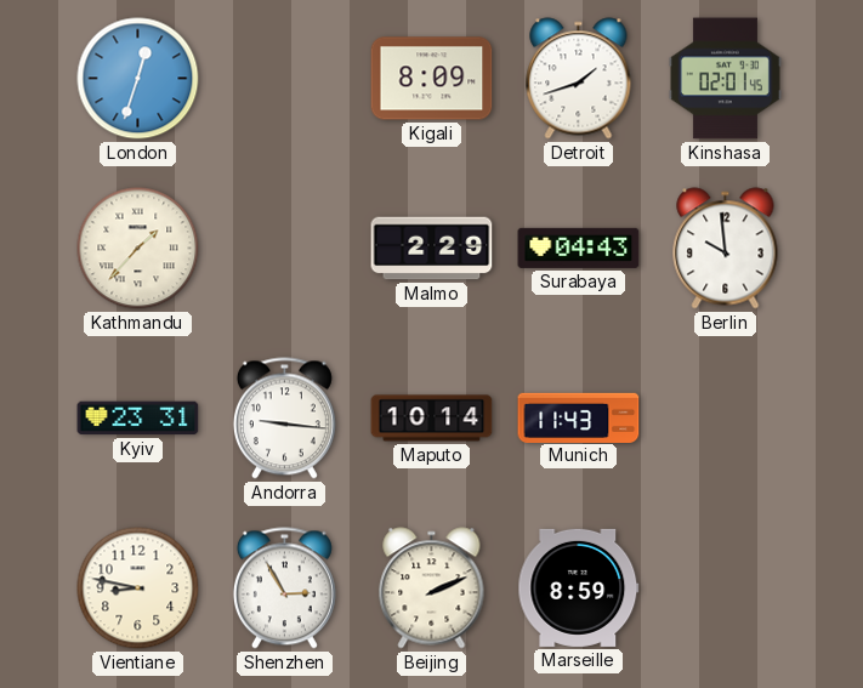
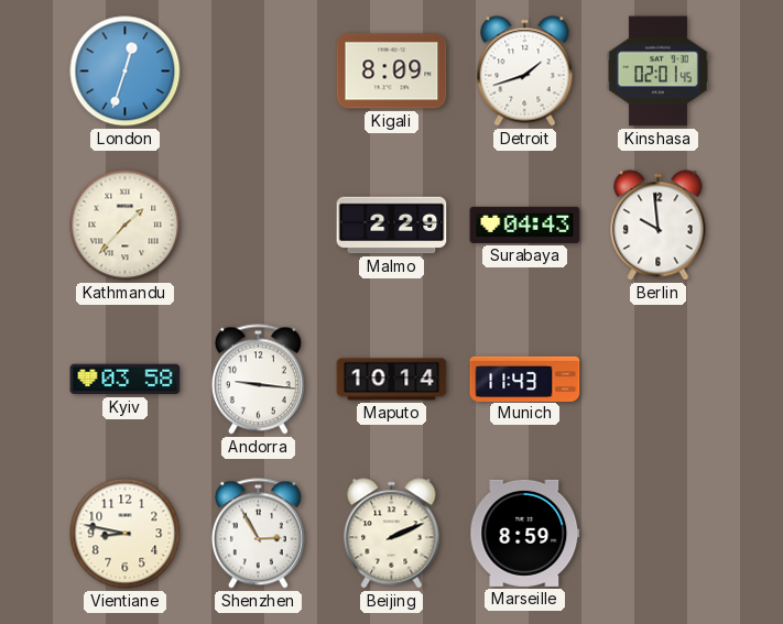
Kyiv: 23:31 -> 03:58 (126, 380)
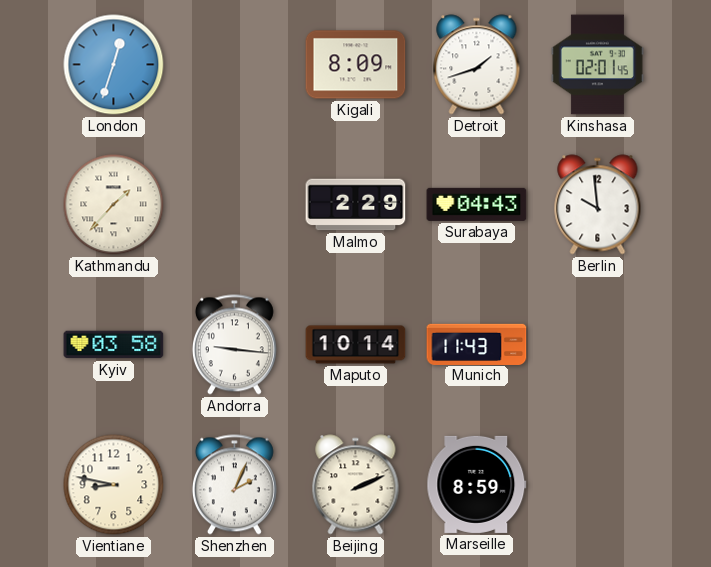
Shenzhen: 2:55 -> 2:04 (234, 485)
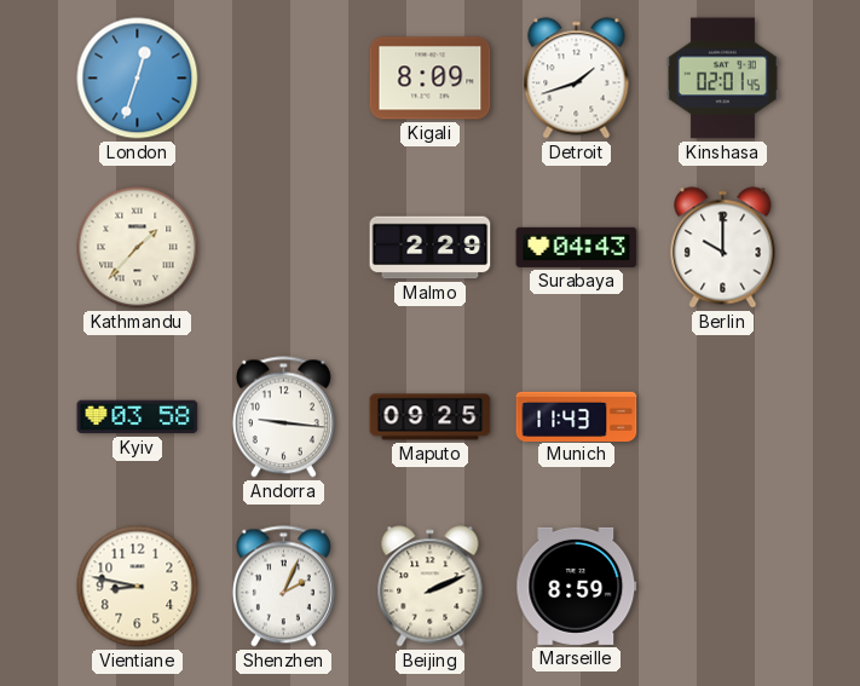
Berlin: 9:59 -> 10:00 (723, 248)
Maputo: 10:14 -> 09:25 (431, 417)
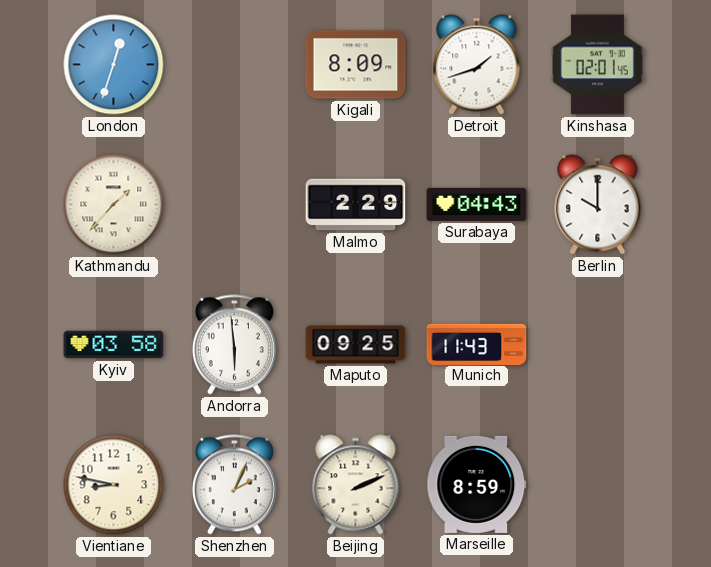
Andorra: 9:16 -> 5:59 (234, 345)
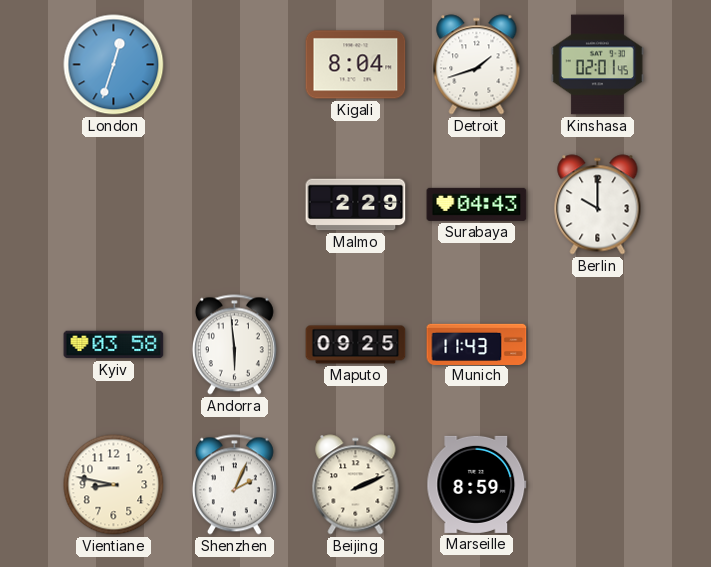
Kigali: 8:09 -> 8:04 (356, 65)
Kathmandu: 1:37 -> none (114, 205)
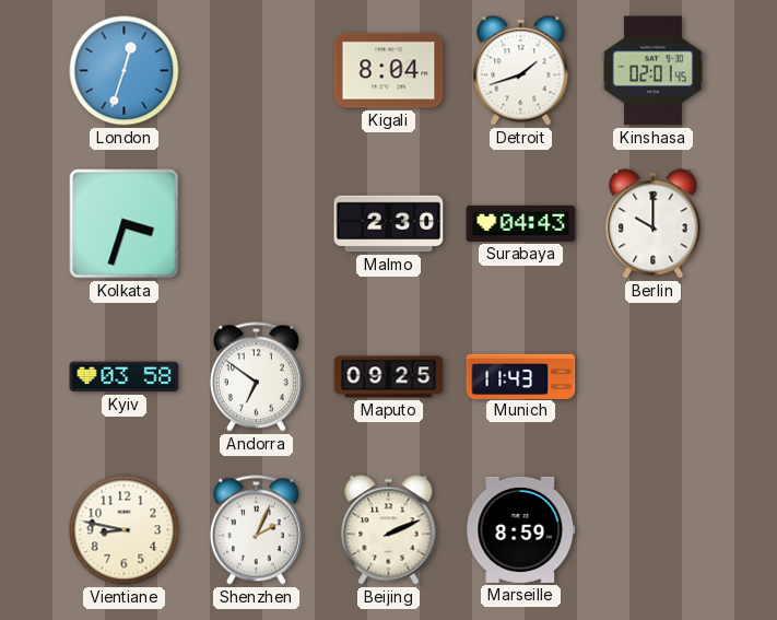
Kolkata: none -> 3:33 (125, 224)
Malmo: 2:29 -> 2:30 (389, 224)
Andorra: 5:59 -> 6:51 (256, 377)
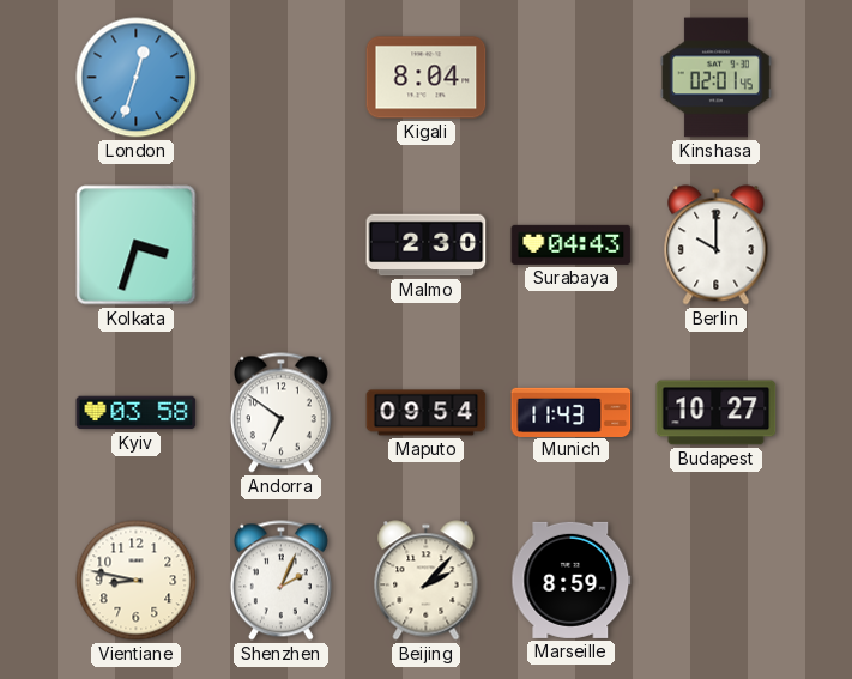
Detroit: 1:42 -> none (521, 71)
Maputo: 09:25 -> 09:54 (427, 413)
Budapest: none -> 10:27 (717, 413)
Beijing: 2:11 -> 2:07 (427, 581)
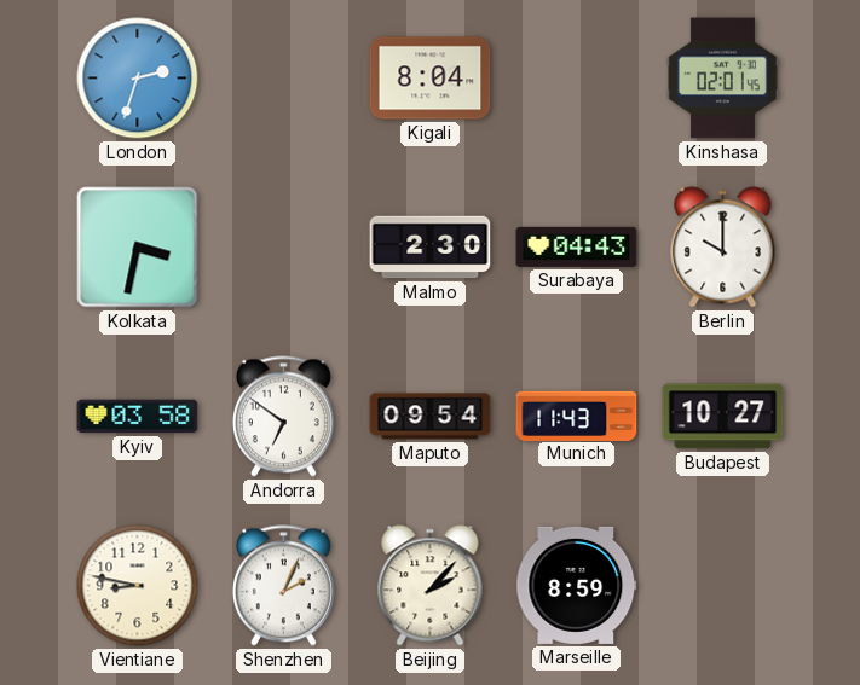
London: 12:33 -> 2:33 (138, 79)
Kolkata: 3:33 -> 3:32 (138, 248)
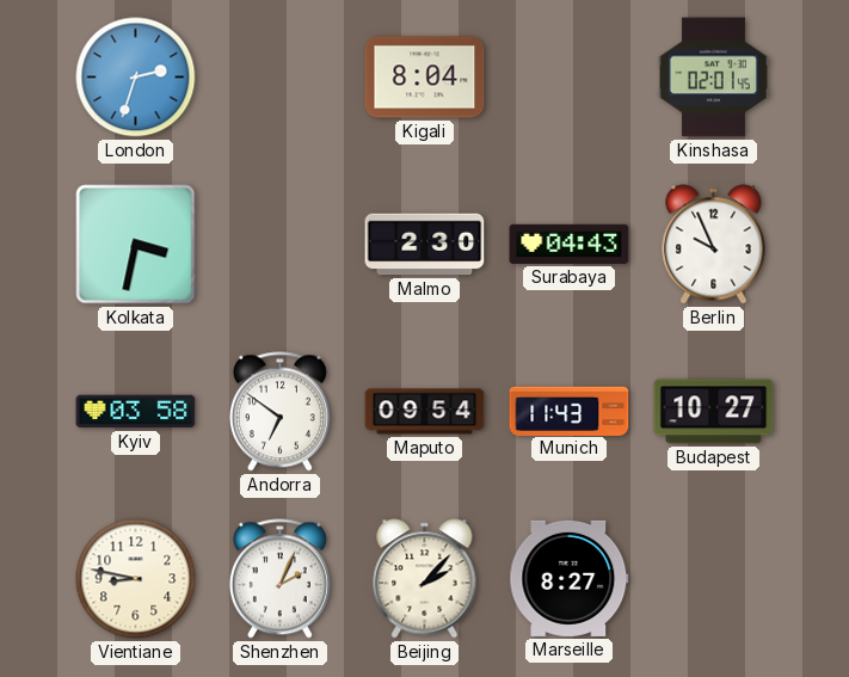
Berlin: 10:00 -> 9:56 (714, 245)
Marseille: 8:59 -> 8:27 (570, 578)
